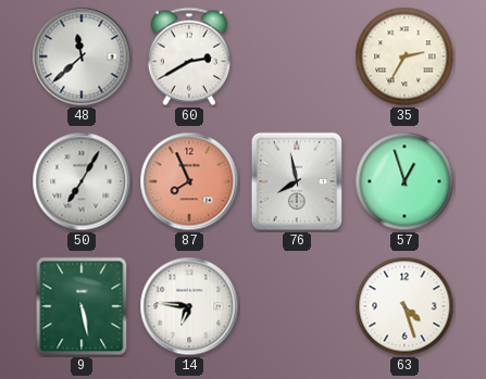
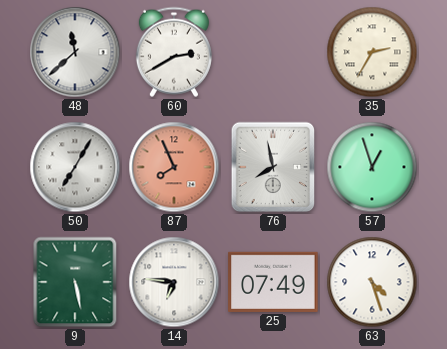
25: none -> 07:49 (273, 282)
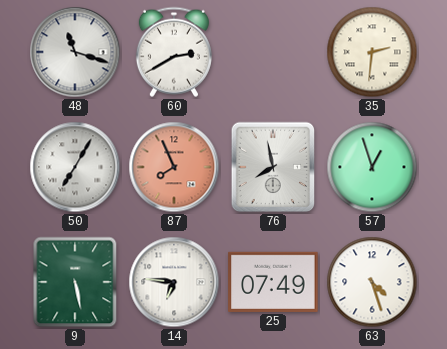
48: 11:38 -> 11:18 (75, 52)
35: 2:35 -> 2:31 (372, 52)
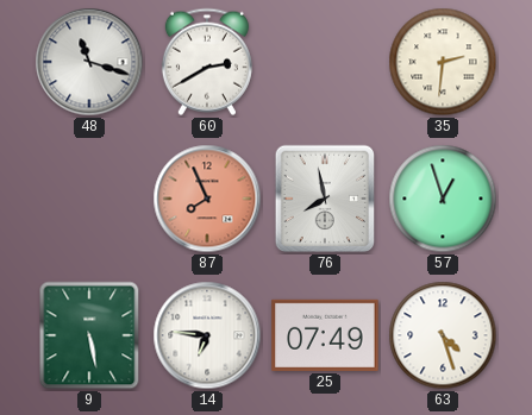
50: 7:05 -> none (75, 167)
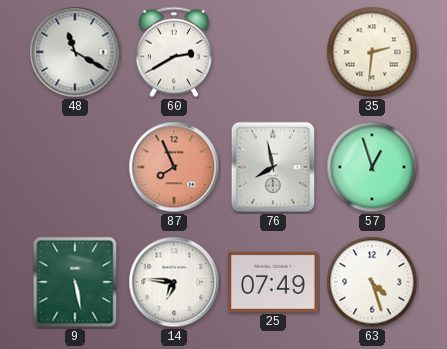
48: 11:18 -> 11:20 (75, 52)
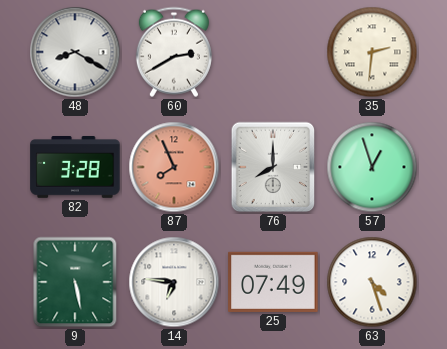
48: 11:20 -> 8:20 (75, 52)
82: none -> 3:28 (75, 168)
76: 7:58 -> 8:00 (273, 167)
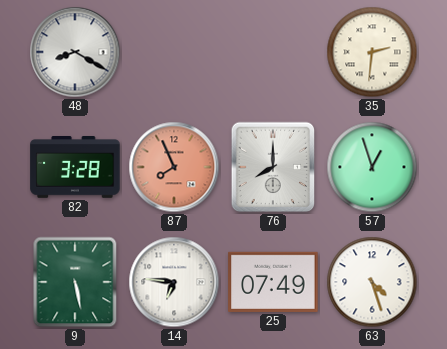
60: 2:40 -> none (174, 52)
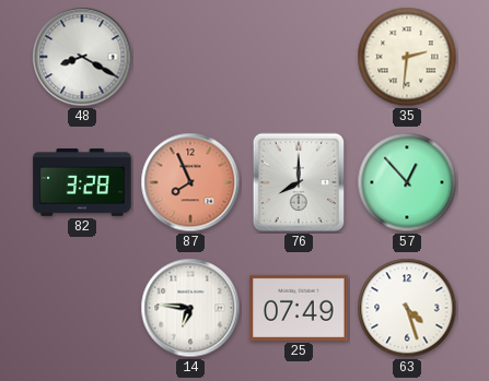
57: 12:57 -> 12:53 (407, 182)
9: 5:28 -> none (75, 282)
